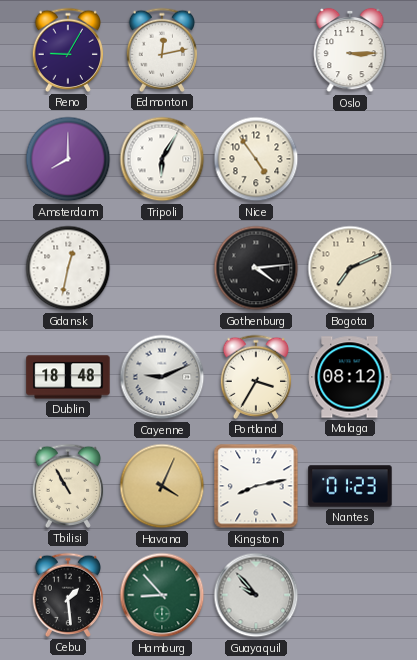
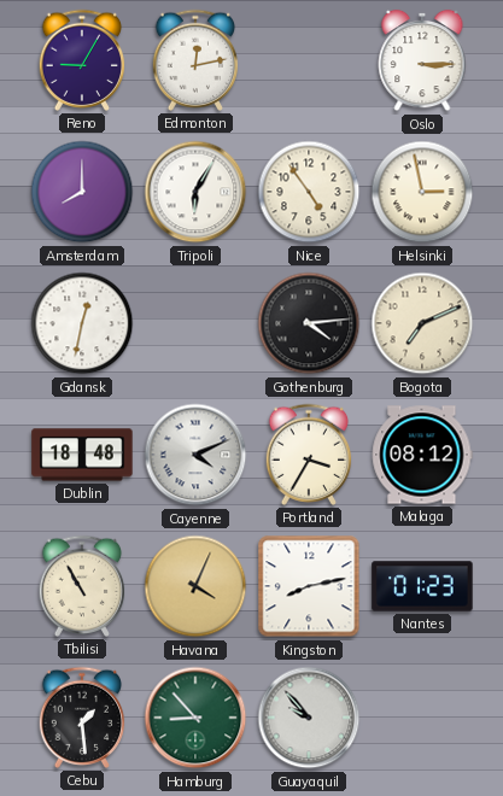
Helsinki: none -> 2:58 (422, 192)
Cayenne: 9:11 -> 4:11 (195, 455)
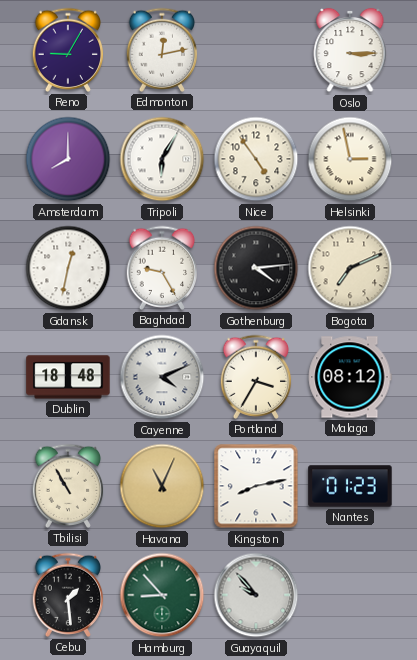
Baghdad: none -> 9:25 (162, 268)
Havana: 4:04 -> 11:04 (162, 486)
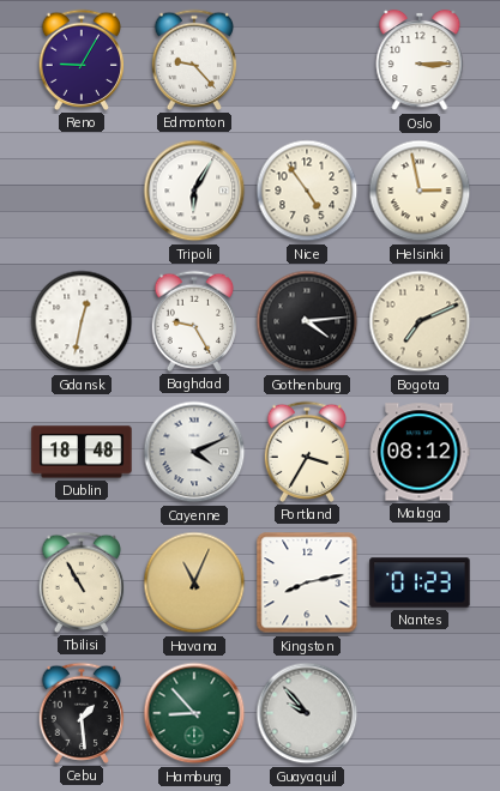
Edmonton: 12:13 -> 9:23 (194, 60)
Amsterdam: 8:00 -> none (68, 159)
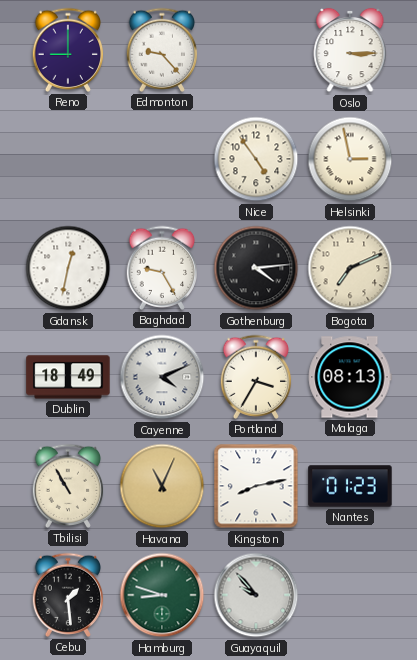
Reno: 9:05 -> 9:00 (68, 50)
Tripoli: 6:05 -> none (194, 191)
Dublin: 18:48 -> 18:49 (68, 377)
Malaga: 08:12 -> 08:13 (350, 377)
Hamburg: 8:53 -> 8:48 (162, 595)
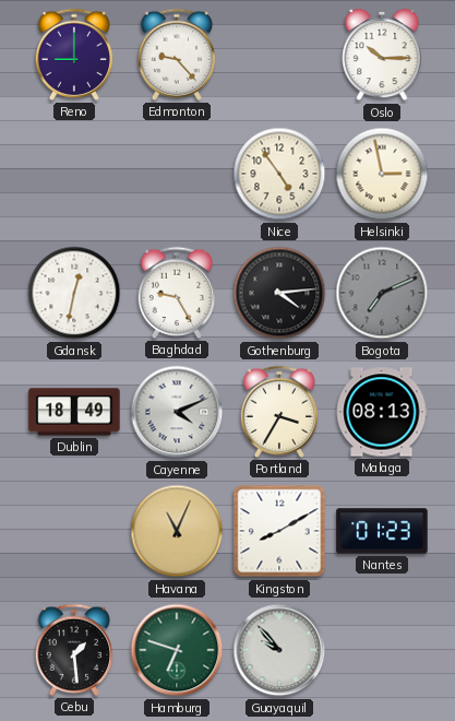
Oslo: 3:15 -> 10:15 (382, 55)
Bogota dial: cream -> grey (382, 293)
Tbilisi: 10:55 -> none (68, 486)
Kingston: 8:13 -> 8:10 (279, 531)
Hamburg: 8:48 -> 6:48 (177, 650)
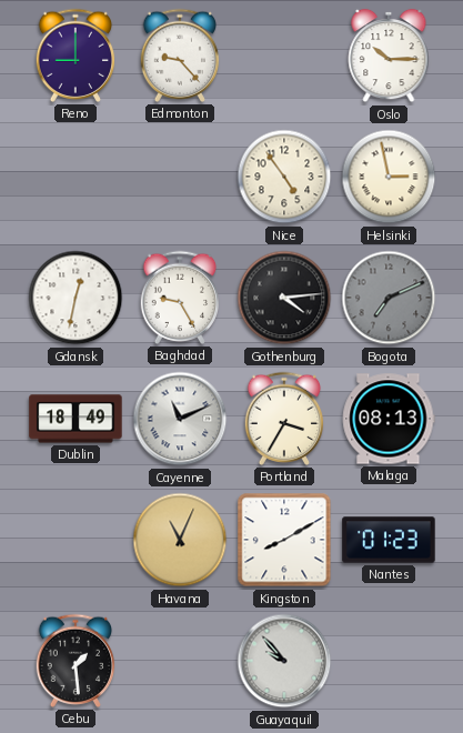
Cayenne: 4:11 -> 11:11 (180, 419)
Hamburg: 6:48 -> none (177, 650)
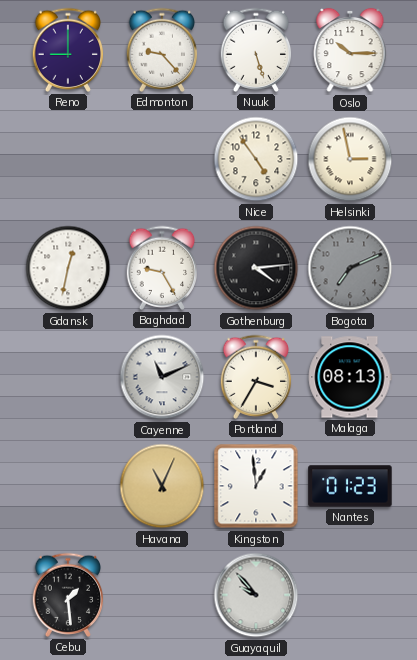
Nuuk: none -> 5:27 (256, 50)
Dublin: 18:49 -> none (76, 419)
Kingston: 8:10 -> 12:59 (256, 486)
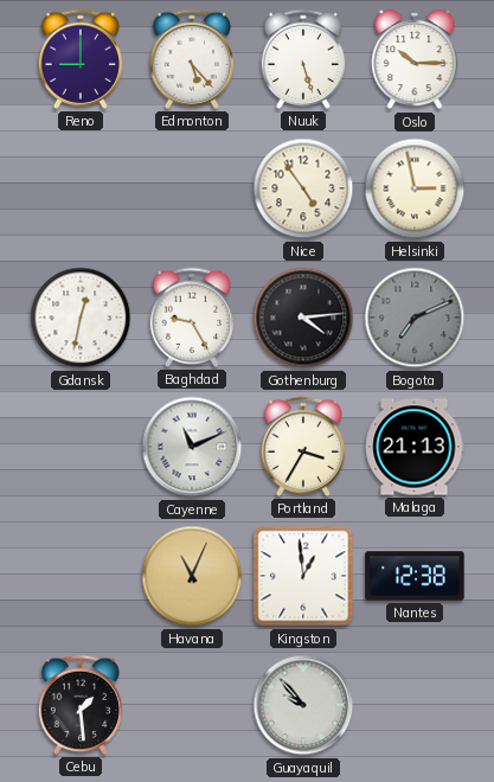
Edmonton: 9:23 -> 5:23 (192, 59)
Malaga: 08:13 -> 21:13 (415, 447)
Nantes: 01:23 -> 12:38 (415, 576)
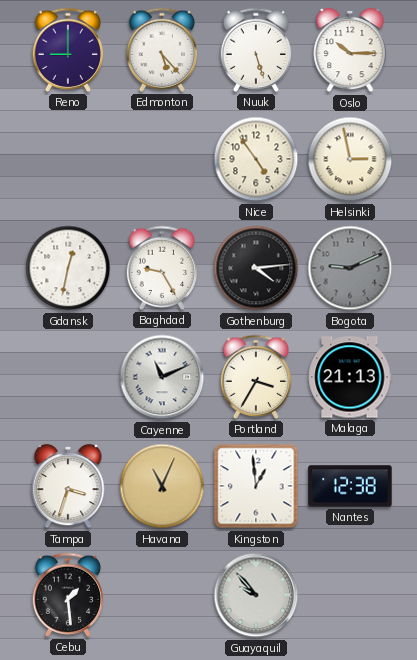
Bogota: 7:11 -> 9:11 (350, 268)
Tampa: none -> 3:33 (68, 486)
